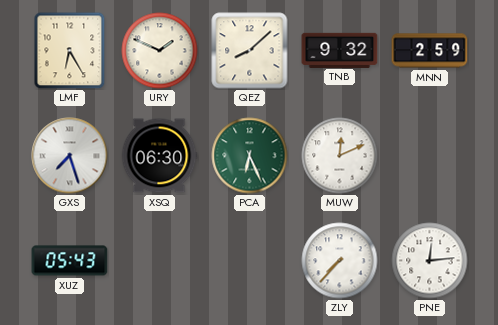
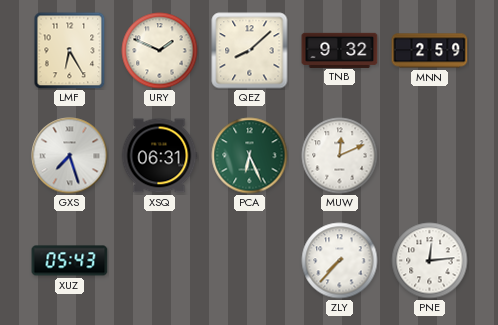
XSQ: 06:30 -> 06:31 (159, 156)
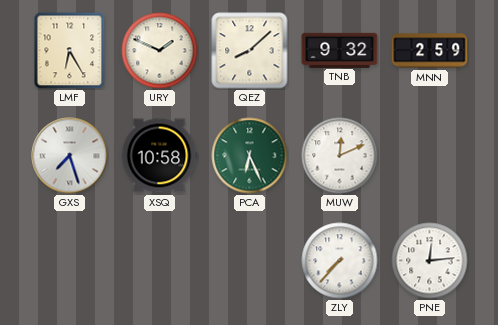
XSQ: 06:31 -> 10:58 (159, 156)
XUZ: 05:43 -> none (70, 261)
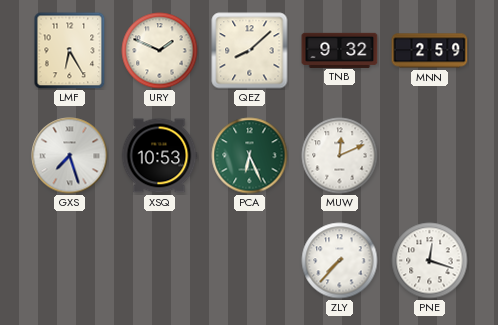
XSQ: 10:58 -> 10:53 (159, 156)
PNE: 12:14 -> 12:18 (430, 261)
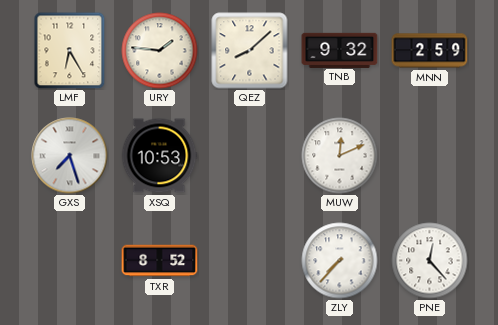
URY: 1:49 -> 1:46 (160, 51)
PCA: 6:26 -> none (250, 156)
TXR: none -> 8:52 (160, 261)
PNE: 12:18 -> 12:23 (430, 261)
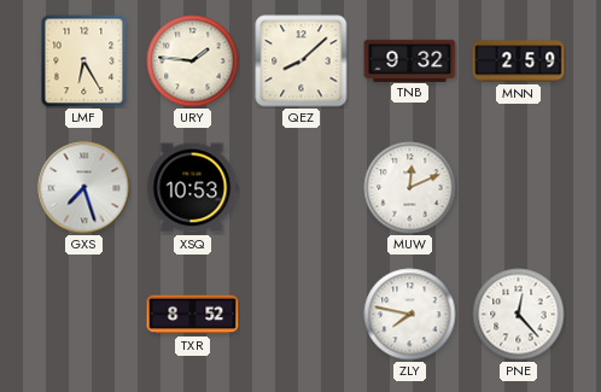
ZLY: 7:37 -> 7:47 (410, 315)
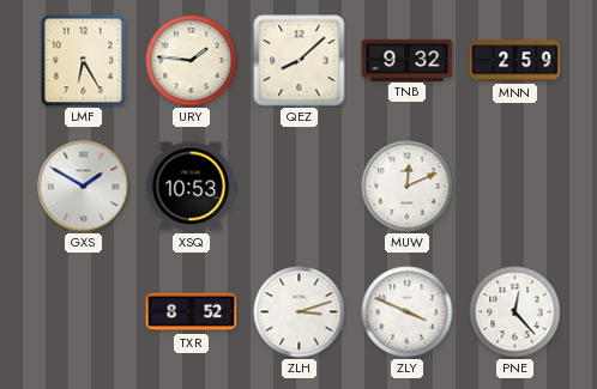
GXS: 7:27 -> 1:50 (84, 187)
ZLH: none -> 3:12 (300, 312)
ZLY: 7:47 -> 3:49 (408, 312)
